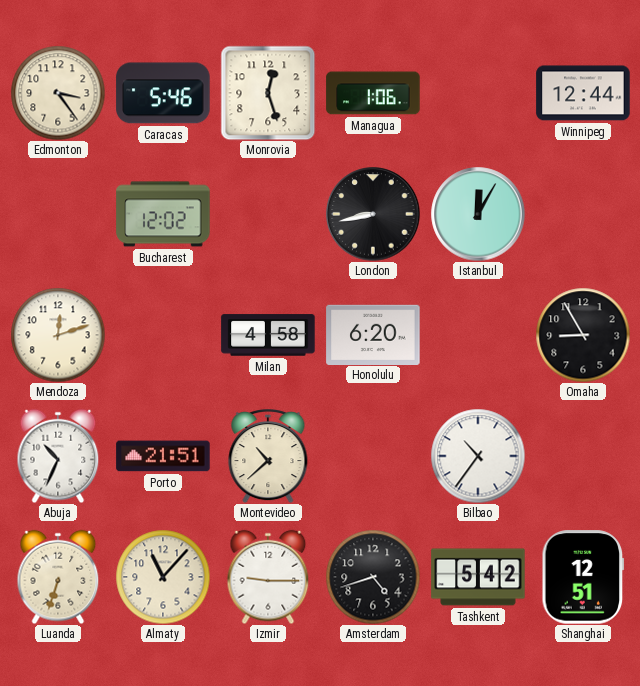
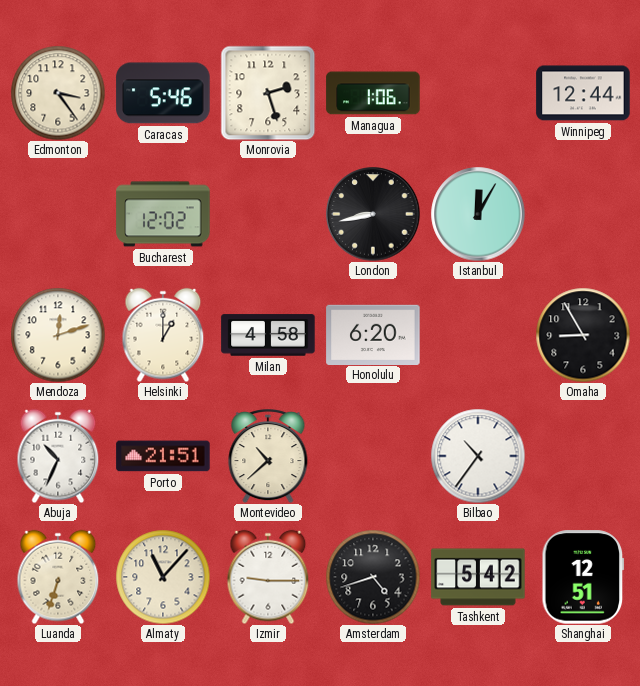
Monrovia: 12:27 -> 2:27 (268, 93)
Helsinki: none -> 1:00 (163, 335)
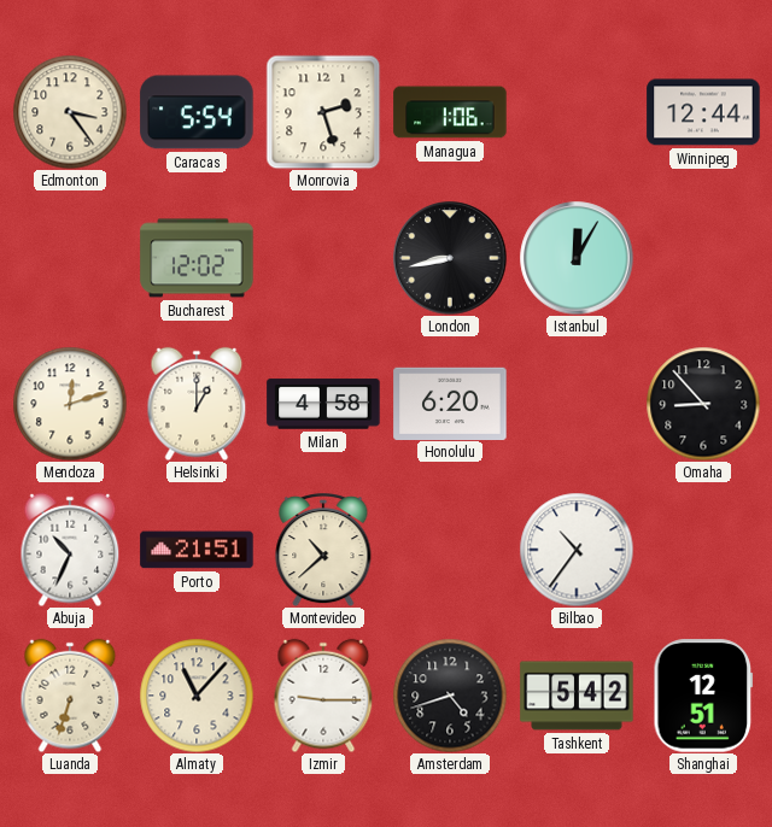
Caracas: 5:46 -> 5:54 (197, 112)
Omaha: 8:55 -> 8:53 (703, 404)
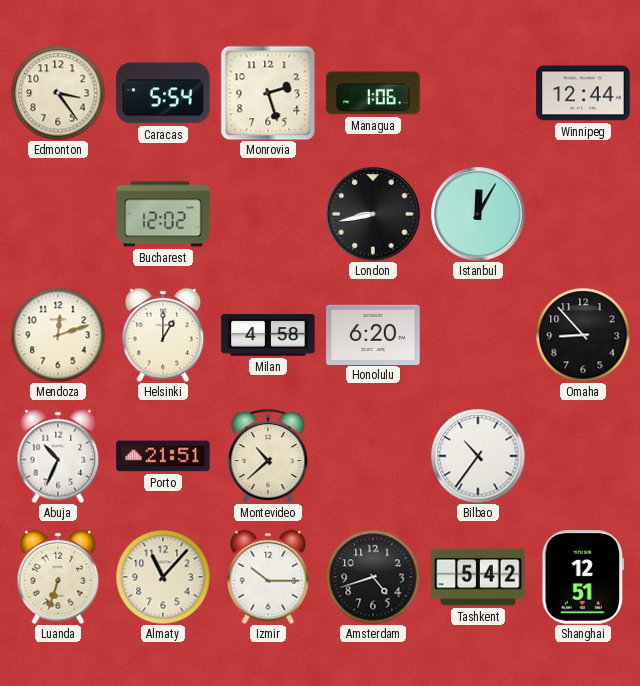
Izmir: 9:15 -> 10:15 (268, 577)
